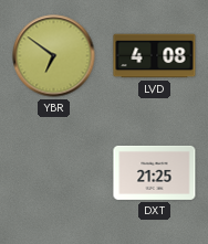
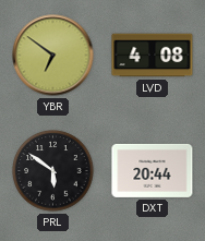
PRL: none -> 5:51 (53, 171)
DXT: 21:25 -> 20:44 (153, 170)
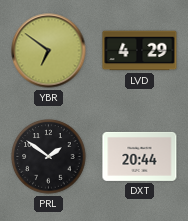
LVD: 4:08 -> 4:29 (140, 51)
PRL: 5:51 -> 1:51 (49, 157)
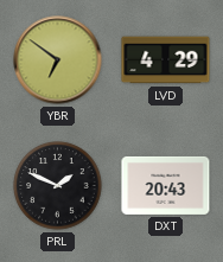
PRL: 1:51 -> 1:49 (58, 186)
DXT: 20:44 -> 20:43 (166, 185)
